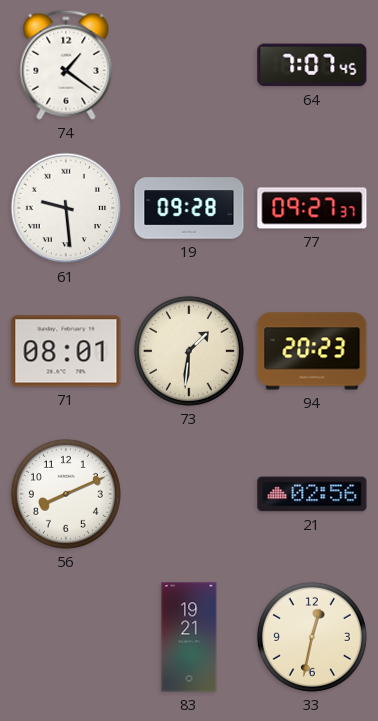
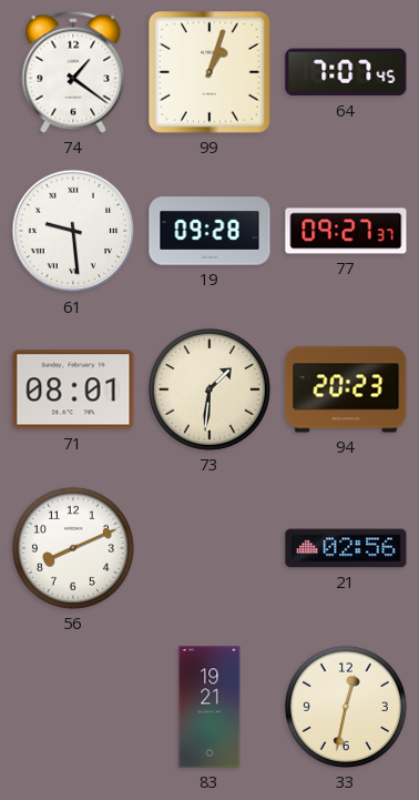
99: none -> 1:03 (209, 72)
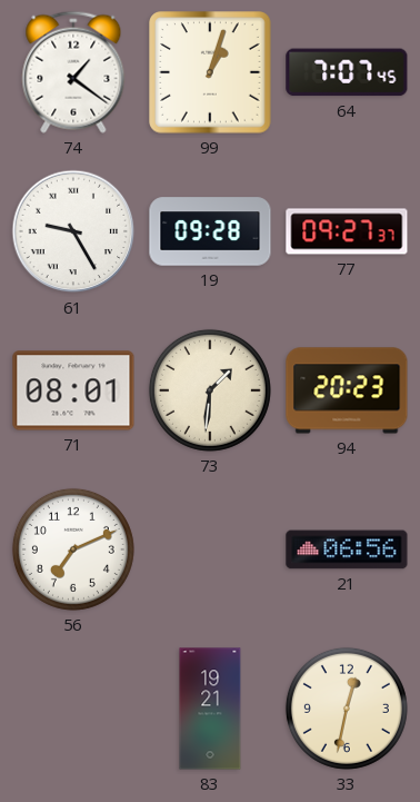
61: 9:29 -> 9:25 (73, 231)
56: 8:11 -> 7:11 (73, 549)
21: 02:56 -> 06:56 (347, 549)
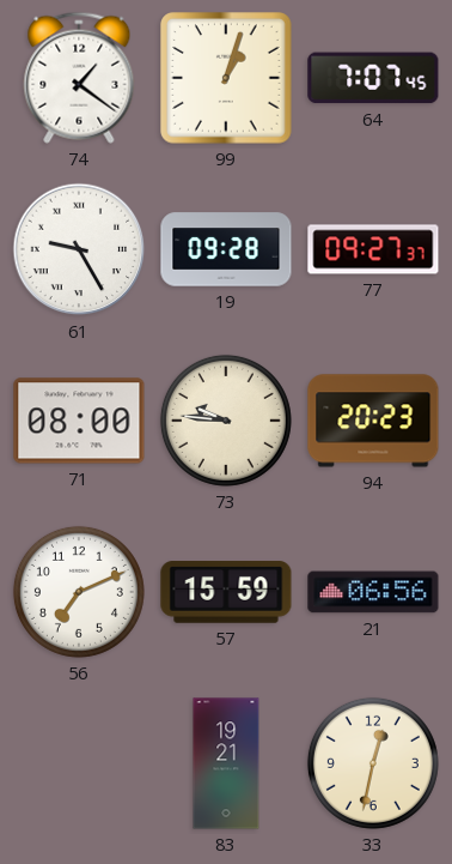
71: 08:01 -> 08:00 (79, 421)
73: 1:31 -> 9:46 (226, 421)
57: none -> 15:59 (226, 592)
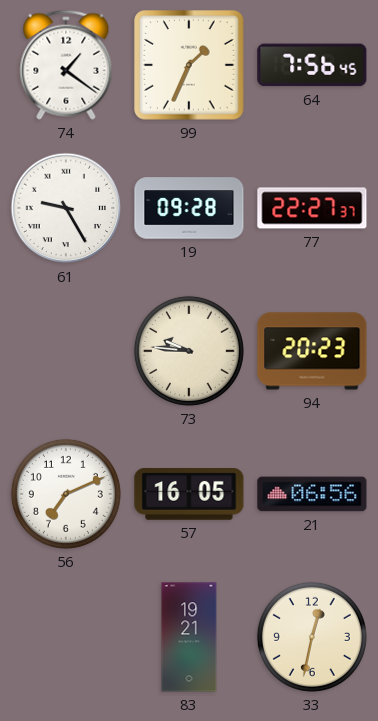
99: 1:03 -> 1:34 (189, 65)
64: 7:07 -> 7:56 (312, 65)
77: 09:27 -> 22:27 (312, 208)
71: 08:00 -> none (79, 421)
57: 15:59 -> 16:05 (189, 494)
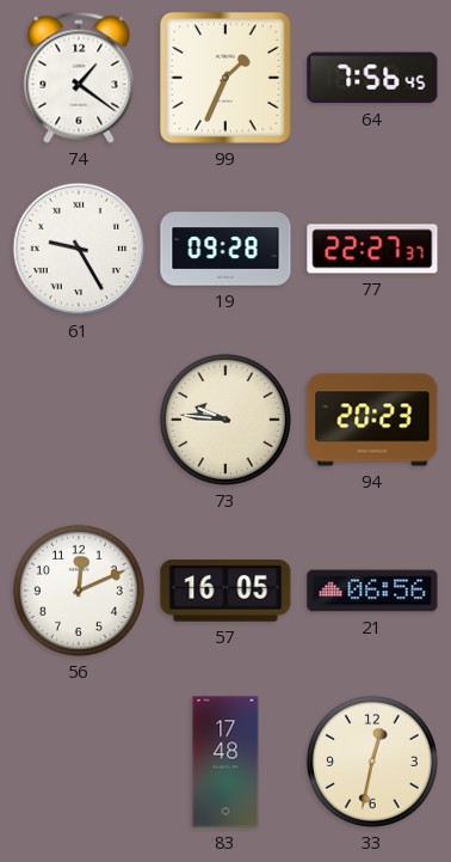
56: 7:11 -> 12:11 (79, 591)
83: 19:21 -> 17:48 (225, 762)
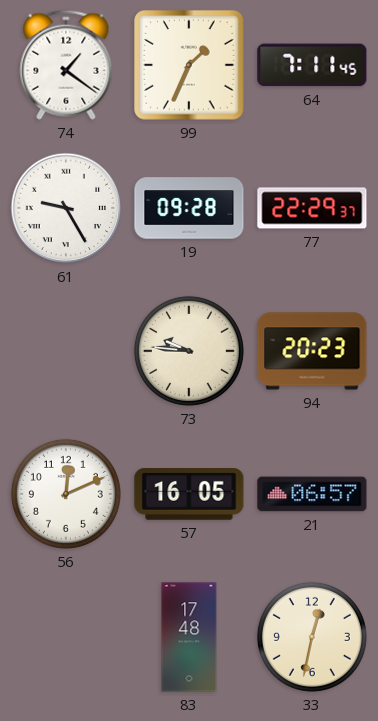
64: 7:56 -> 7:11 (312, 65)
77: 22:27 -> 22:29 (312, 208)
21: 06:56 -> 06:57 (312, 494)
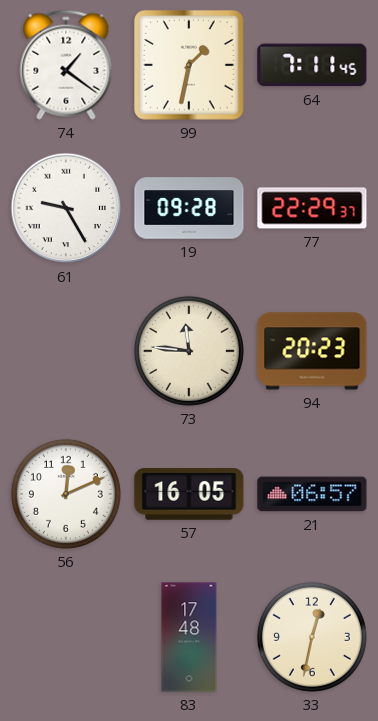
99: 1:34 -> 1:32 (189, 65)
73: 9:46 -> 11:46 (189, 351)
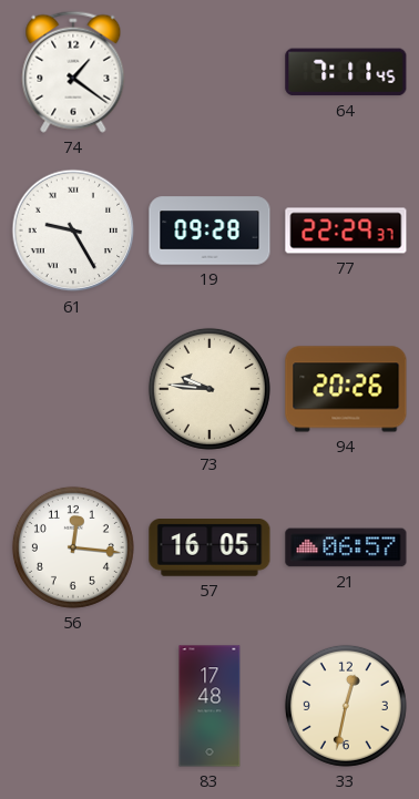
99: 1:32 -> none (189, 65)
73: 11:46 -> 9:46 (209, 389)
94: 20:23 -> 20:26 (346, 389)
56: 12:11 -> 12:16 (73, 547)
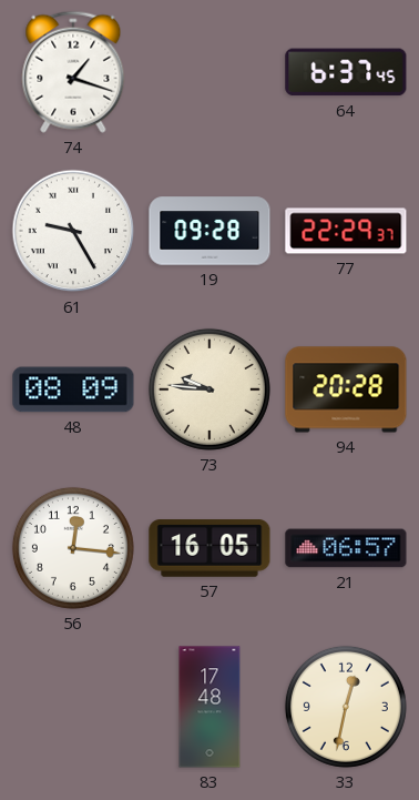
74: 1:21 -> 1:18 (73, 72)
64: 7:11 -> 6:37 (346, 72)
48: none -> 08:09 (73, 389)
94: 20:26 -> 20:28 (346, 389)
